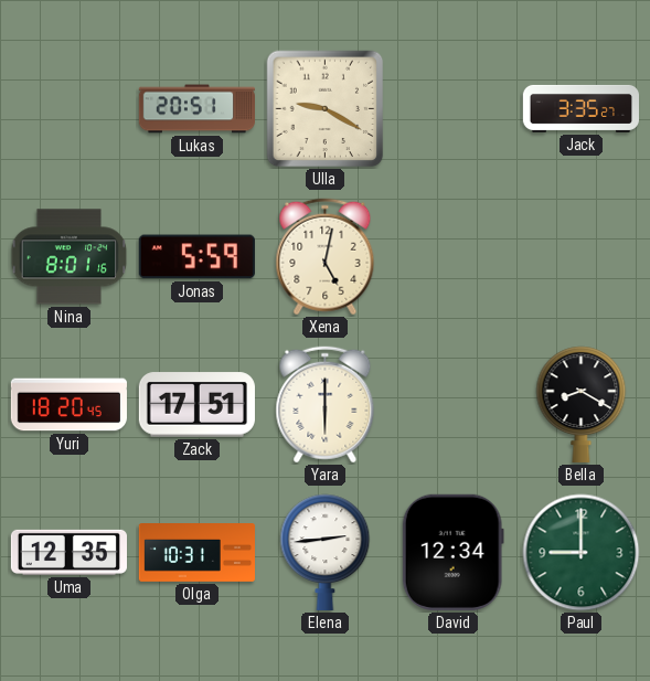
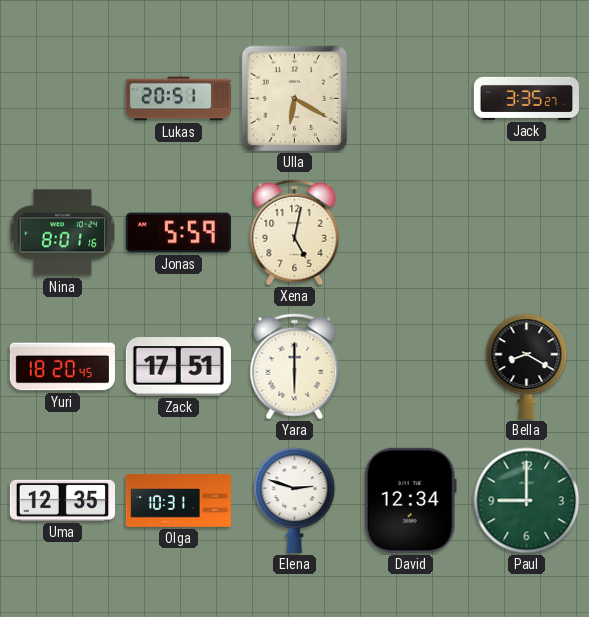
Ulla: 9:20 -> 6:20 (295, 99)
Elena: 2:44 -> 2:48 (295, 500)
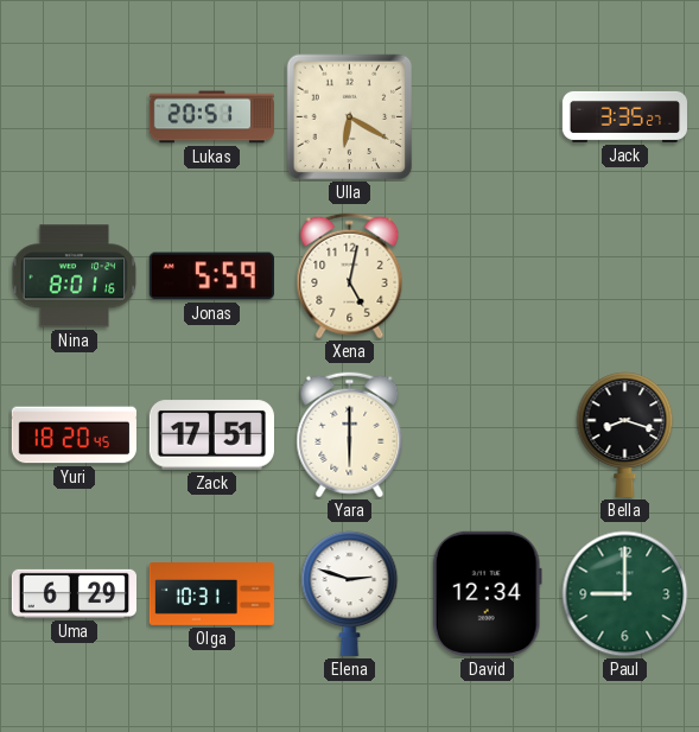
Bella: 8:20 -> 8:18 (625, 434)
Uma: 12:35 -> 6:29 (74, 593)
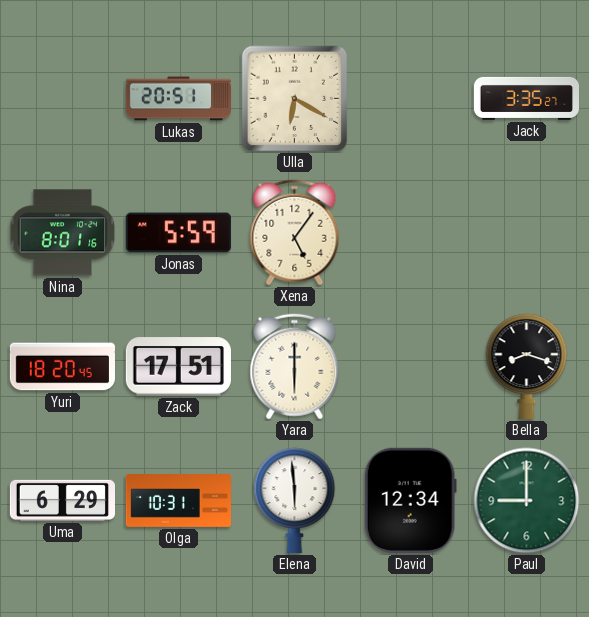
Xena: 5:02 -> 5:06 (295, 233)
Elena: 2:48 -> 5:59 (295, 500)
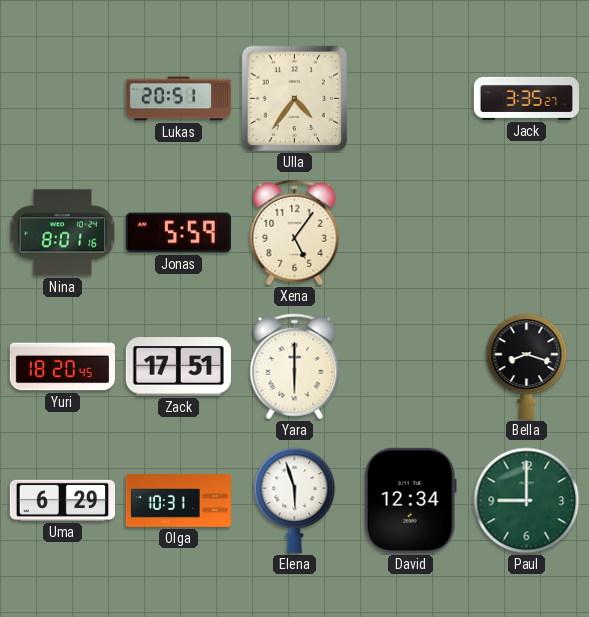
Ulla: 6:20 -> 4:36 (295, 99)
Elena: 5:59 -> 5:57 (295, 500)
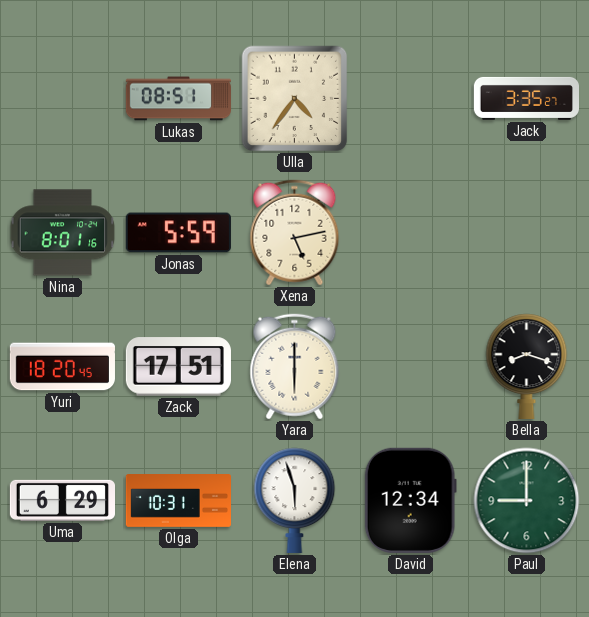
Lukas: 20:51 -> 08:51 (178, 99)
Xena: 5:06 -> 5:13 (295, 233)
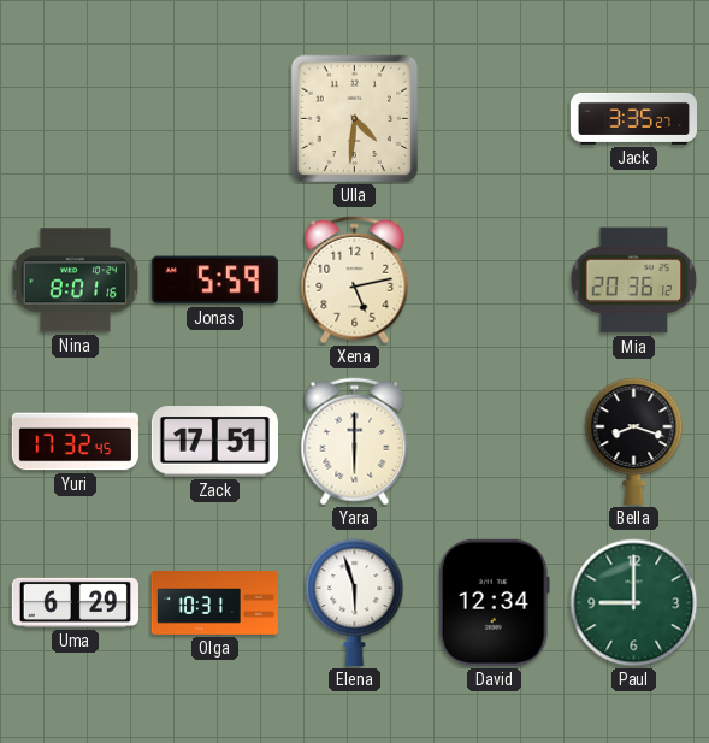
Lukas: 08:51 -> none (178, 99)
Ulla: 4:36 -> 4:31 (355, 119)
Mia: none -> 20:36 (634, 281)
Yuri: 18:20 -> 17:32 (75, 442)
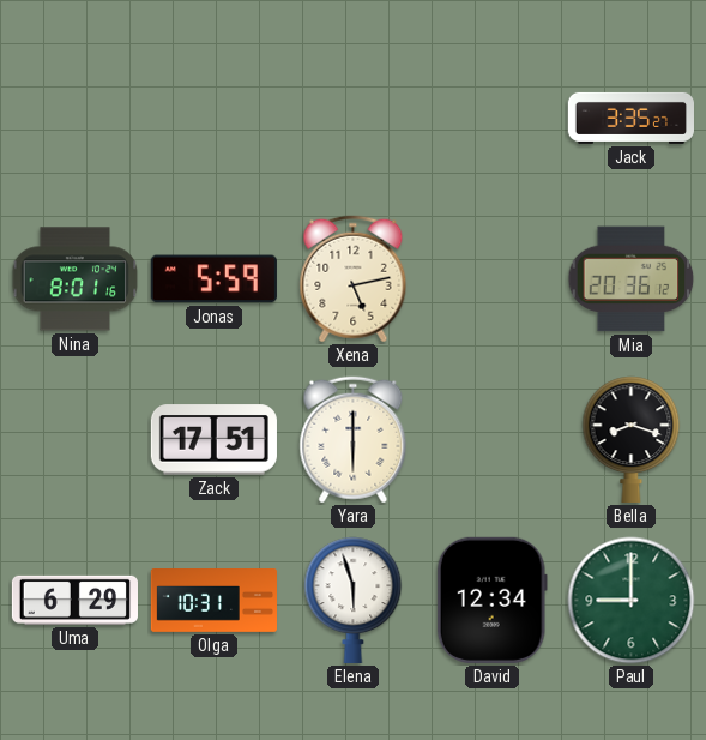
Ulla: 4:31 -> none (355, 119)
Yuri: 17:32 -> none (75, 442)
